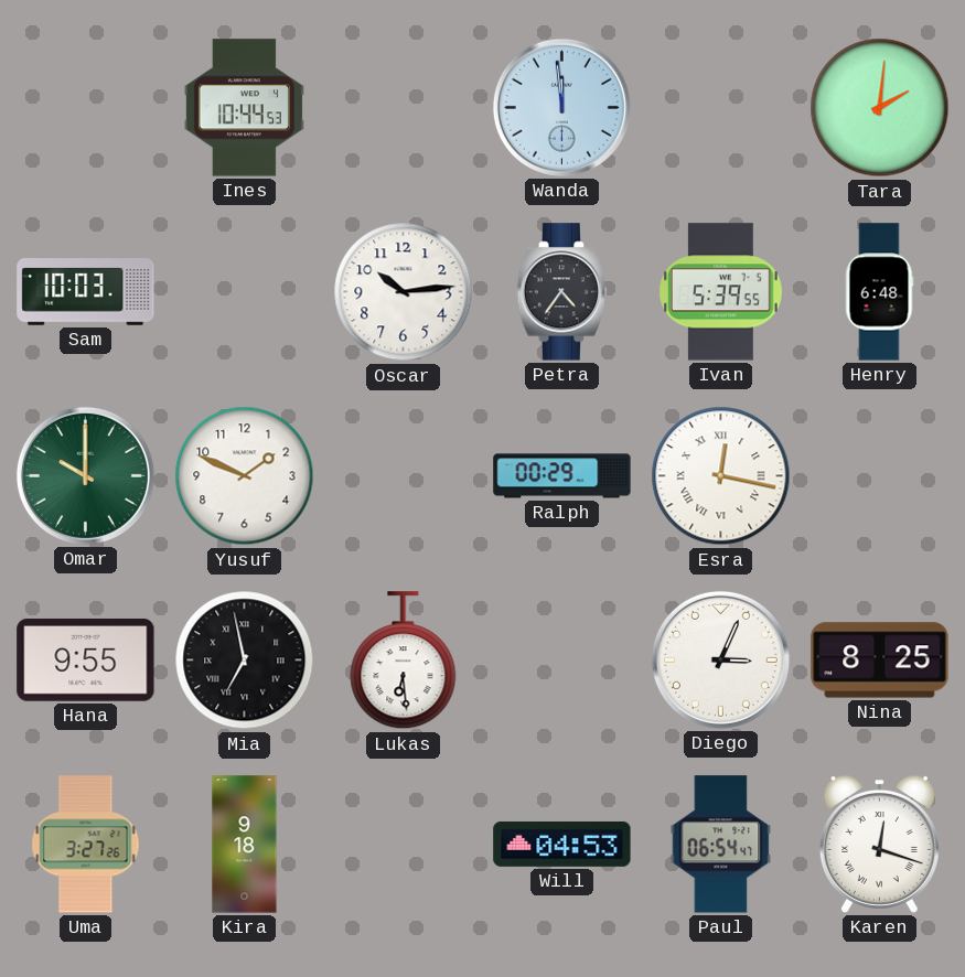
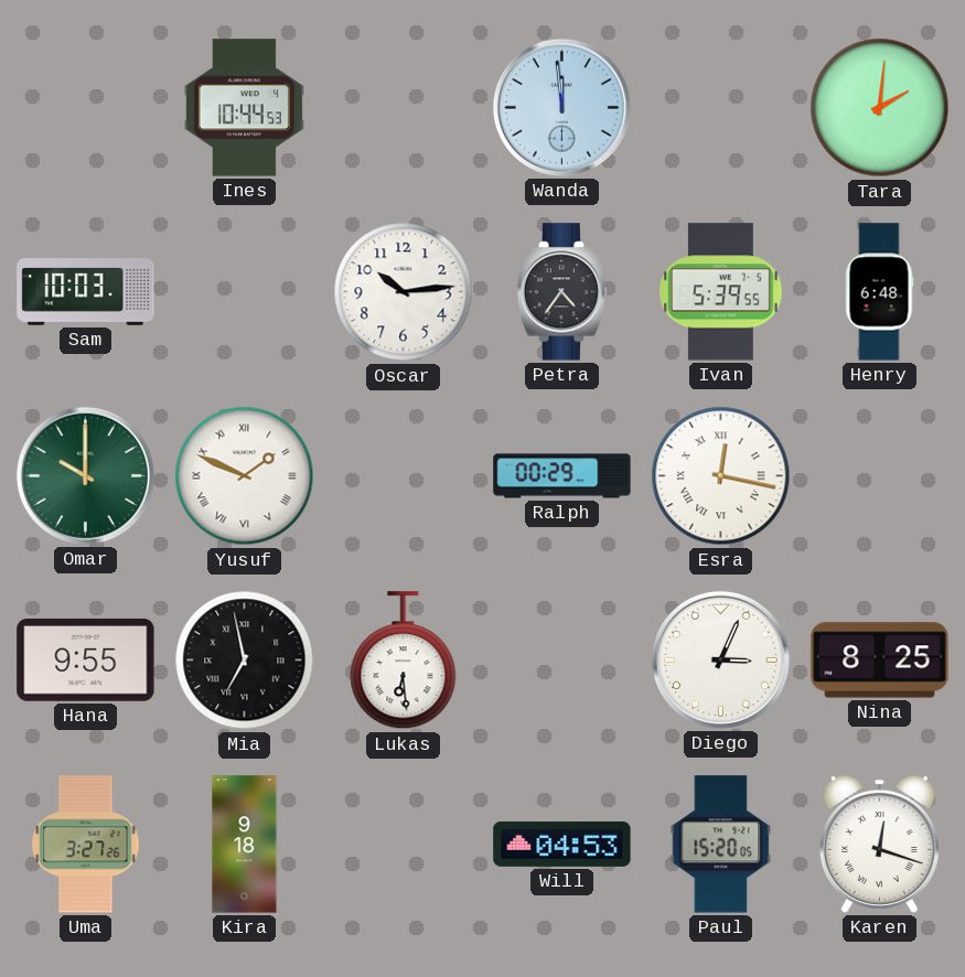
Yusuf numerals: Arabic -> Roman (245, 476)
Paul: 06:54 -> 15:20 (721, 845)
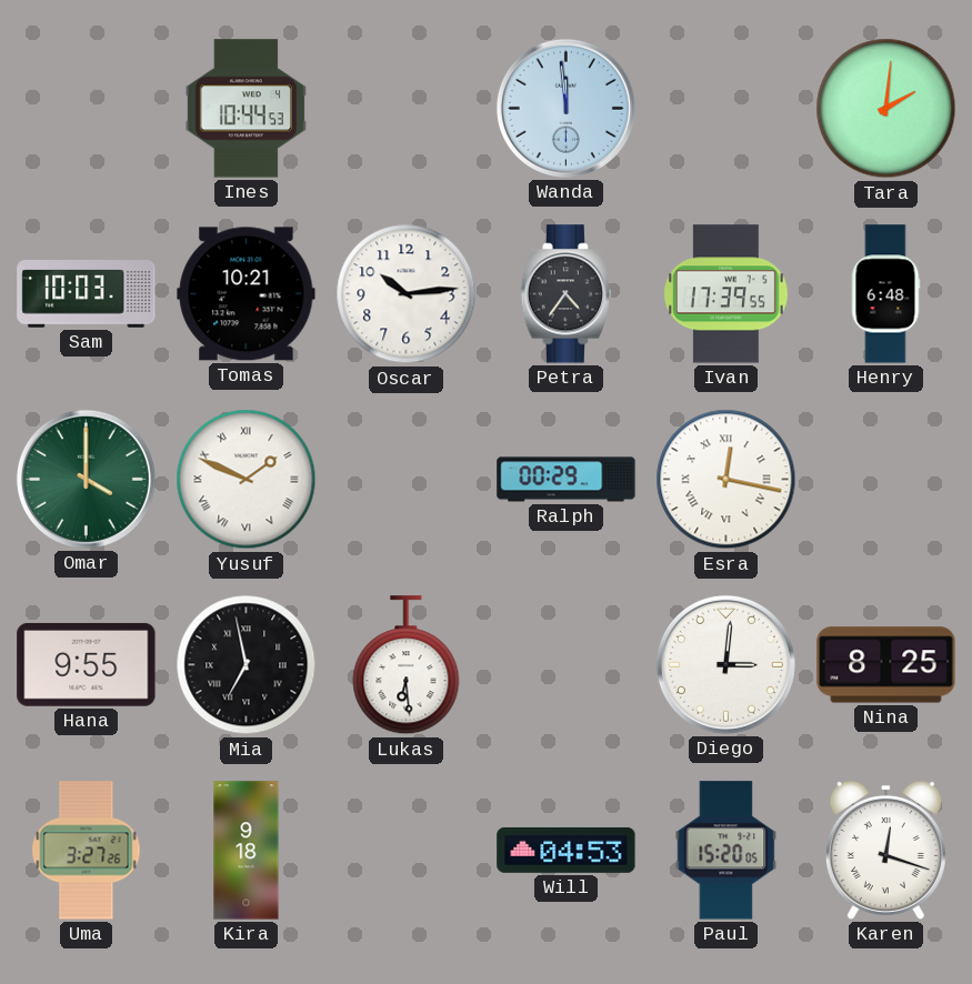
Tomas: none -> 10:21 (247, 294)
Ivan: 5:39 -> 17:39 (727, 294)
Omar: 10:00 -> 4:00 (86, 479)
Diego: 3:04 -> 3:01 (725, 664)
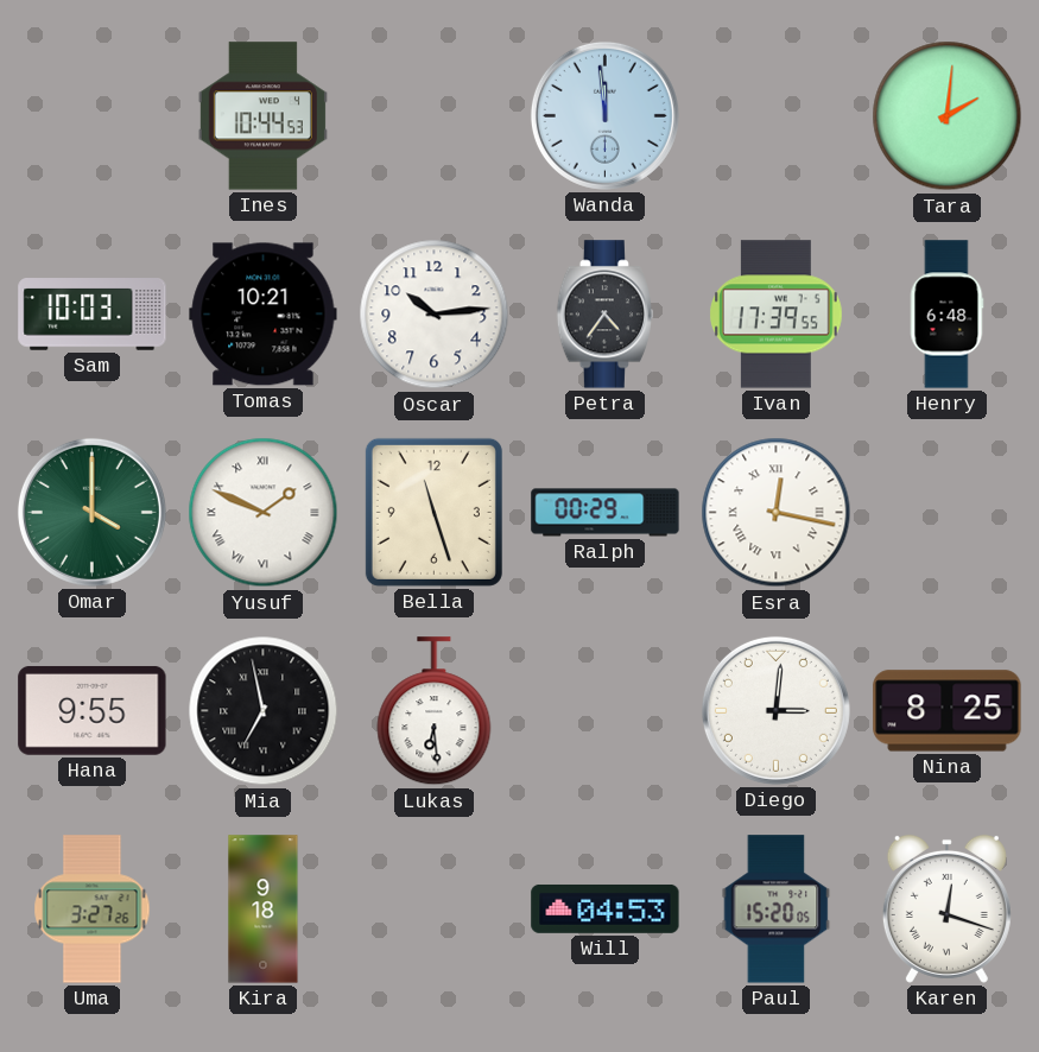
Bella: none -> 11:27 (433, 512)
